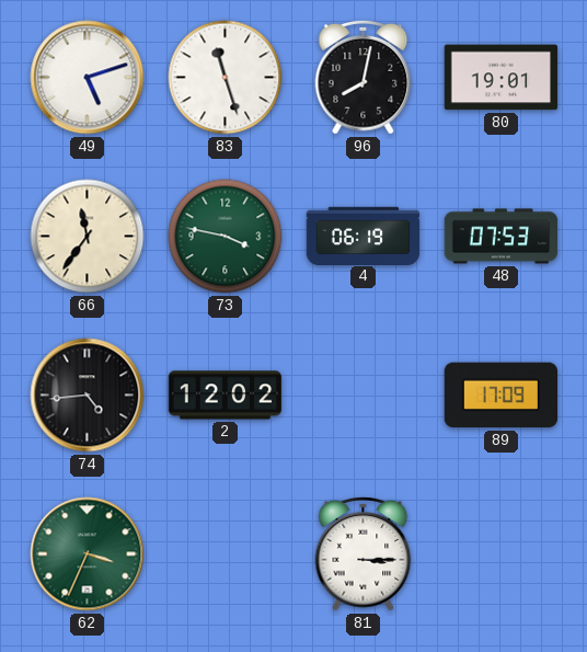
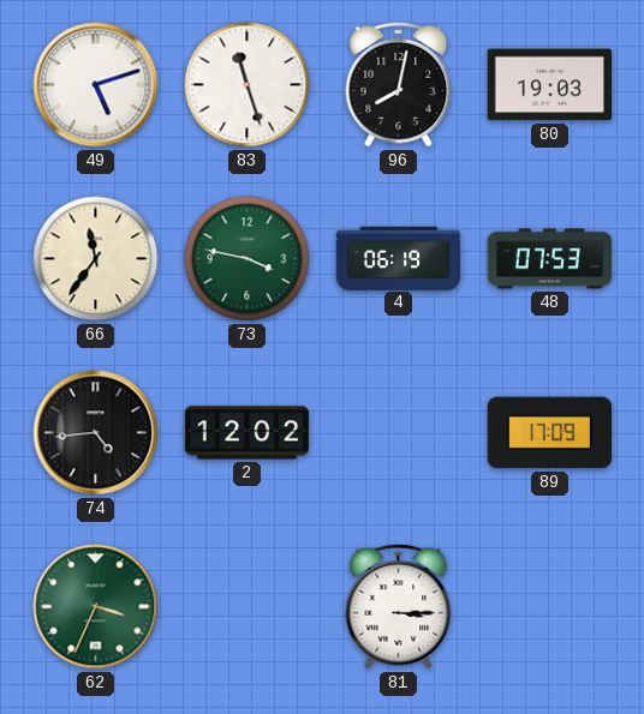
80: 19:01 -> 19:03 (550, 85)
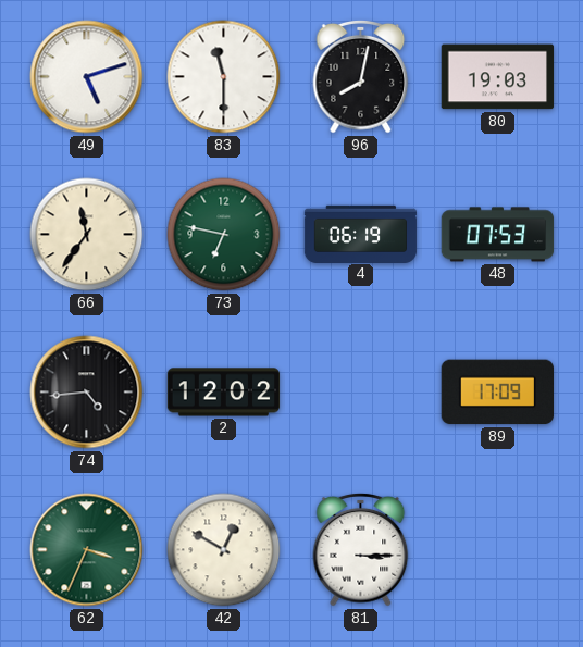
83: 11:27 -> 11:30 (224, 77)
73: 3:47 -> 6:47 (224, 235)
42: none -> 12:50 (224, 550)
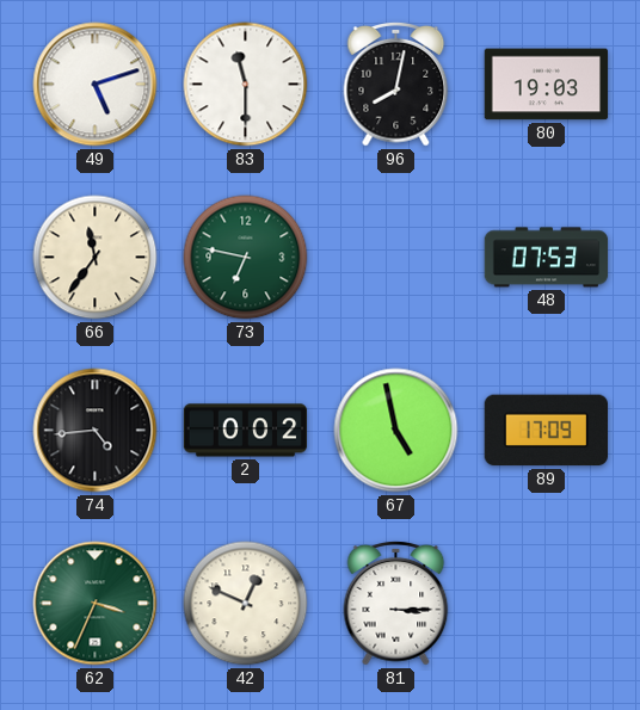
4: 06:19 -> none (361, 234)
2: 12:02 -> 0:02 (246, 431)
67: none -> 4:58 (396, 431)
42: 12:50 -> 12:49 (246, 604)
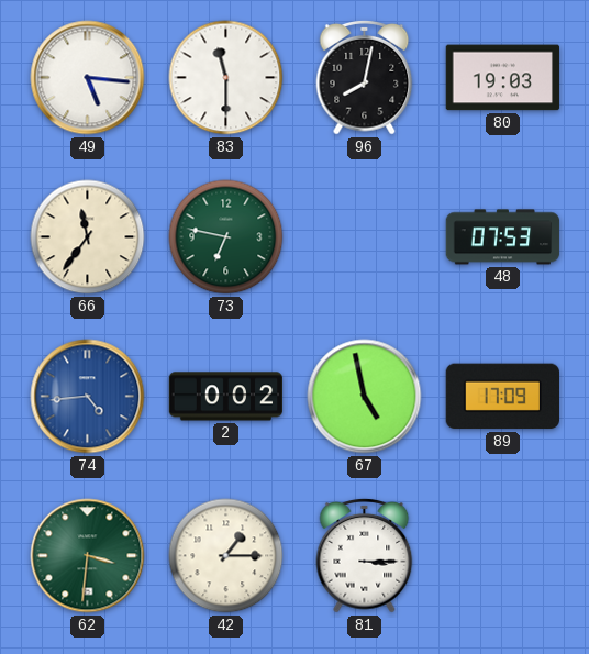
49: 5:12 -> 5:16 (88, 78)
74 dial: black -> blue (88, 397)
62: 3:34 -> 3:31 (88, 556)
42: 12:49 -> 1:15 (226, 556)
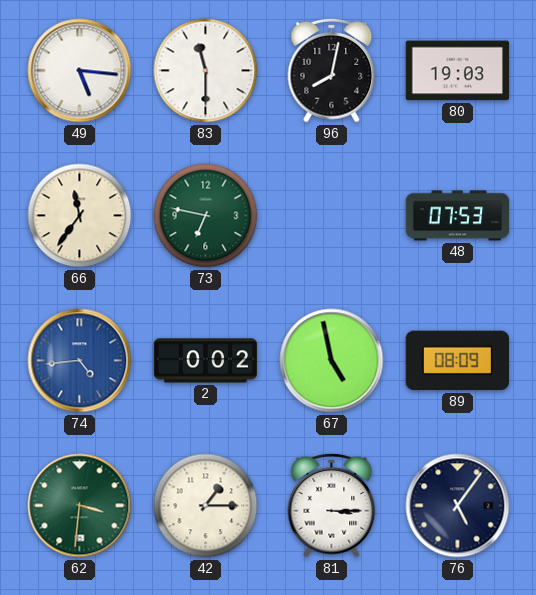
89: 17:09 -> 08:09 (457, 361)
76: none -> 5:06 (458, 506)
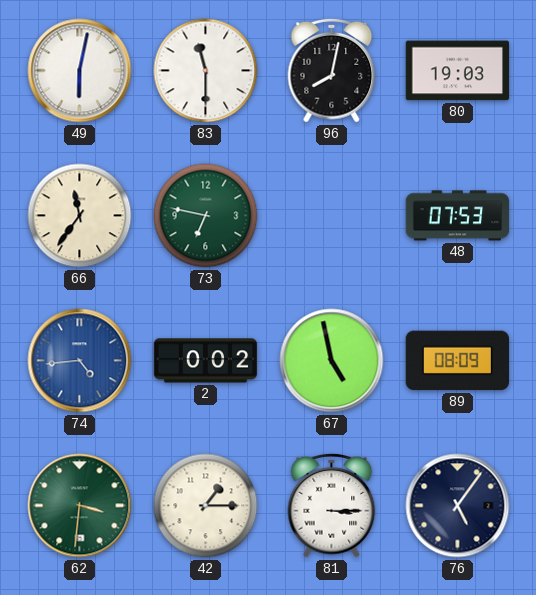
49: 5:16 -> 6:02 (80, 71)
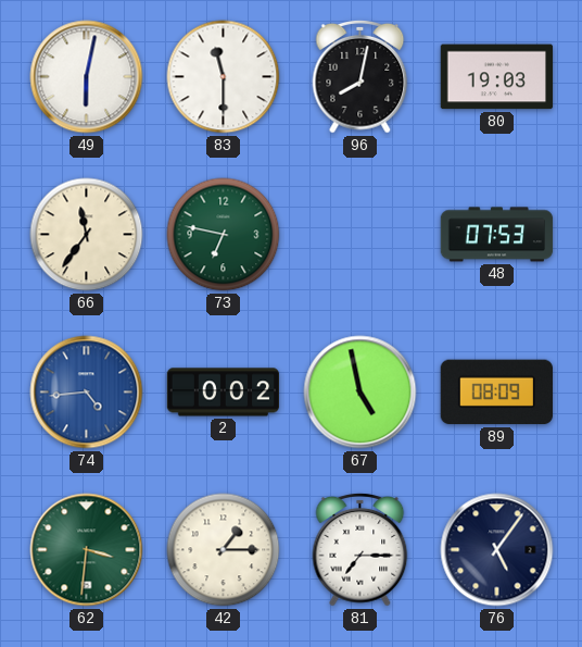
81: 3:15 -> 7:15 (360, 550)
